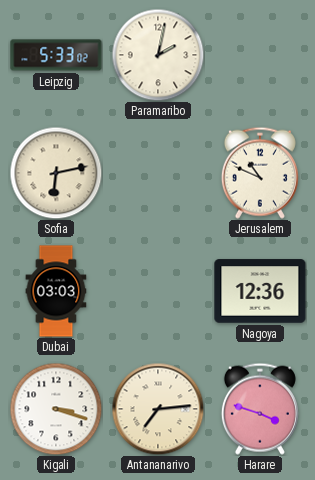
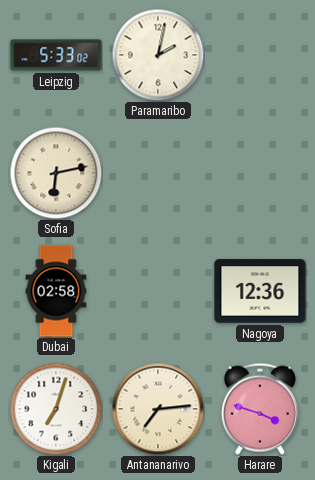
Jerusalem: 10:49 -> none (260, 173)
Dubai: 03:03 -> 02:58 (56, 291)
Kigali: 3:18 -> 7:03 (56, 409)
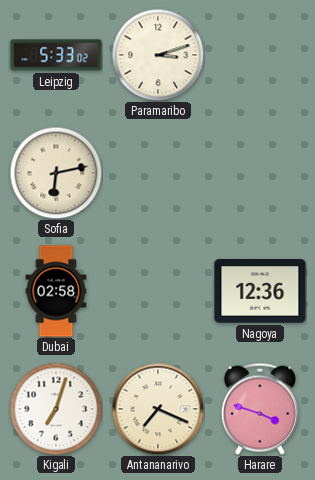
Paramaribo: 2:02 -> 3:12 (158, 55)
Antananarivo: 7:14 -> 7:19 (158, 409)
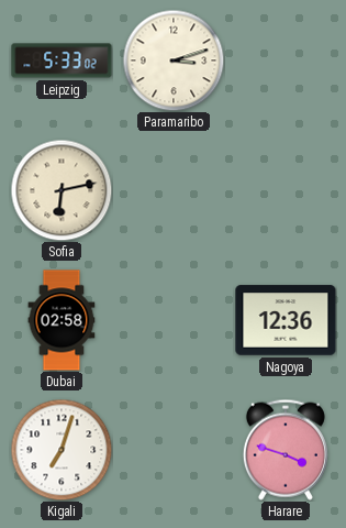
Antananarivo: 7:19 -> none (158, 409)
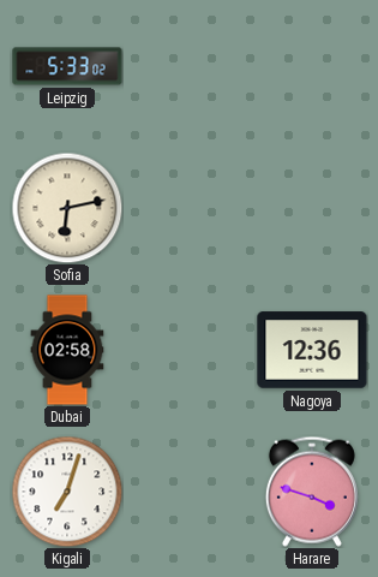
Paramaribo: 3:12 -> none (174, 61)
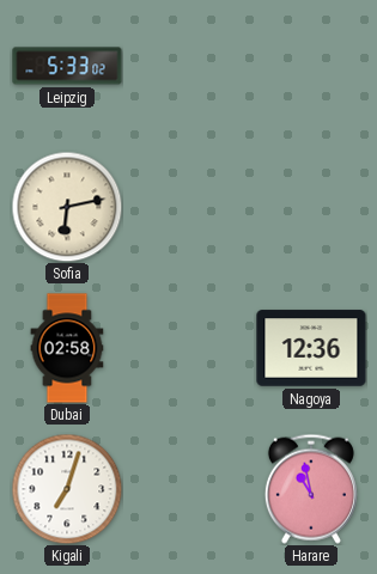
Harare: 3:48 -> 10:58 (311, 489)
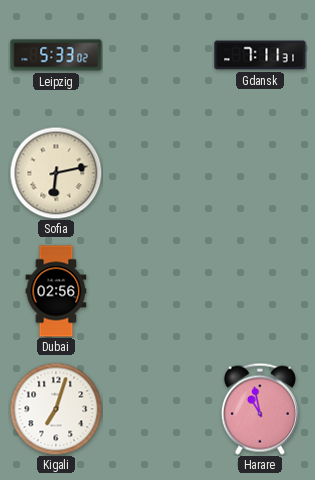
Gdansk: none -> 7:11 (260, 55)
Dubai: 02:58 -> 02:56 (56, 291)
Nagoya: 12:36 -> none (311, 348)
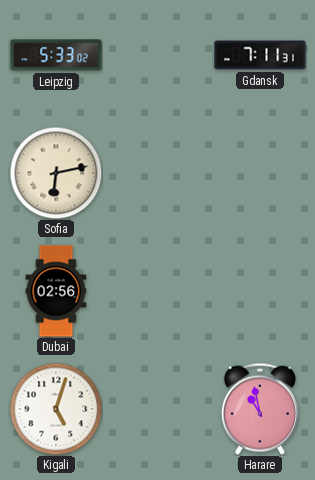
Kigali: 7:03 -> 5:03 (56, 409)
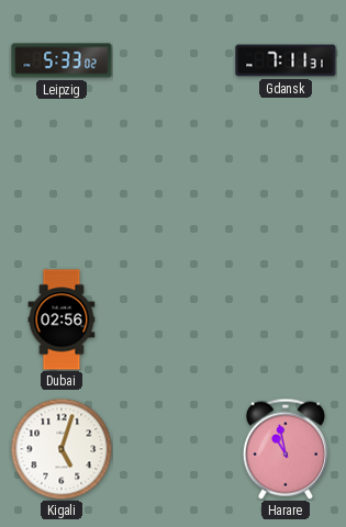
Sofia: 6:13 -> none (56, 173)
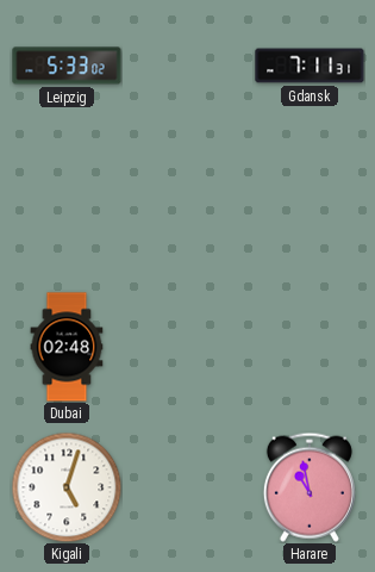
Dubai: 02:56 -> 02:48 (67, 347)
